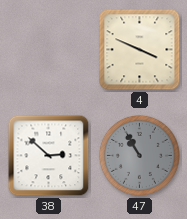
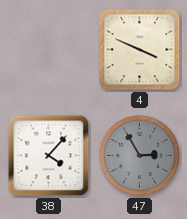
38: 2:52 -> 4:07 (49, 156)
47: 10:55 -> 2:55 (139, 155)
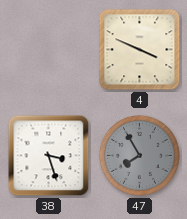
38: 4:07 -> 3:27 (49, 156)
47: 2:55 -> 7:55 (139, 155)
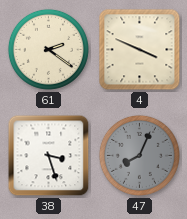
61: none -> 2:21 (48, 49)
47: 7:55 -> 8:04 (139, 155)
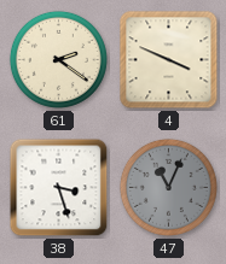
47: 8:04 -> 11:04 (168, 187)
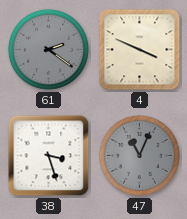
61 dial: cream -> grey (48, 49)
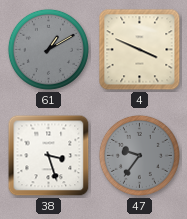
61: 2:21 -> 1:10 (48, 49)
47: 11:04 -> 9:36 (139, 155)
